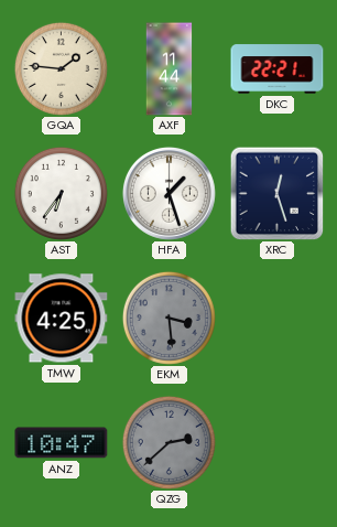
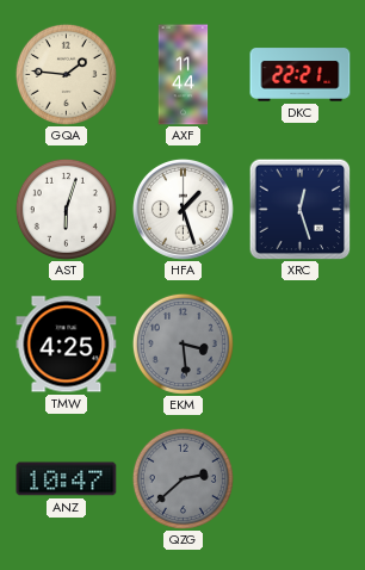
AST: 6:36 -> 6:03 (66, 209)
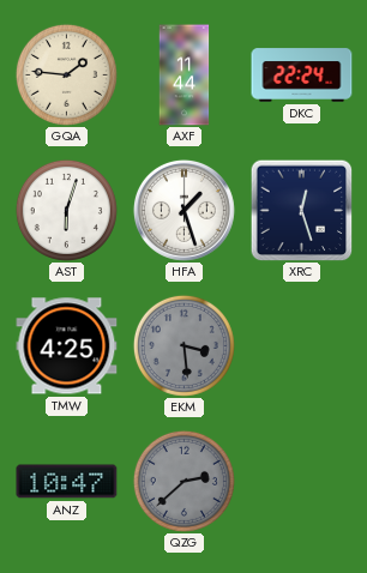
DKC: 22:21 -> 22:24 (302, 76)
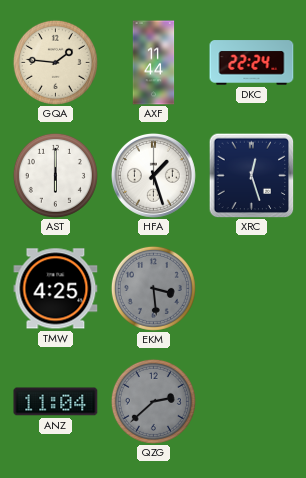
AST: 6:03 -> 6:00 (55, 175)
ANZ: 10:47 -> 11:04 (56, 402)
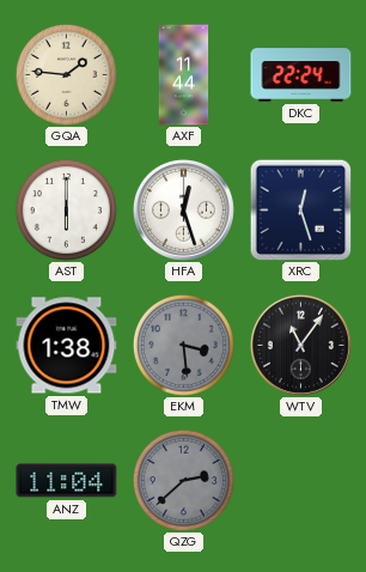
HFA: 1:27 -> 12:27 (183, 209)
TMW: 4:25 -> 1:38 (67, 346)
WTV: none -> 11:06 (300, 345)
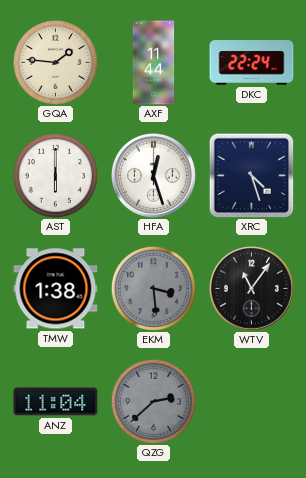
XRC: 12:27 -> 4:27 (251, 175)
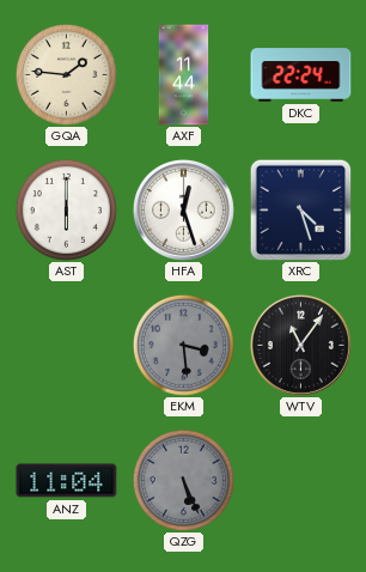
TMW: 1:38 -> none (56, 289)
QZG: 2:38 -> 5:26 (183, 480)
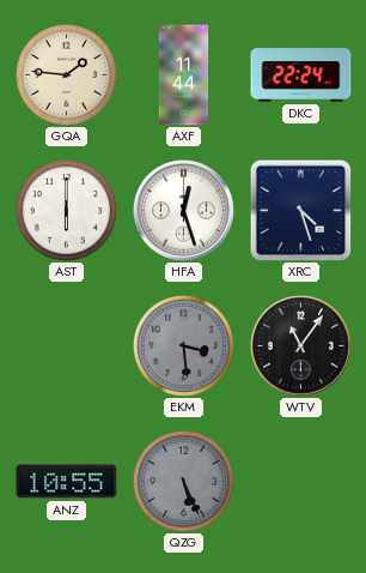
ANZ: 11:04 -> 10:55 (67, 482)
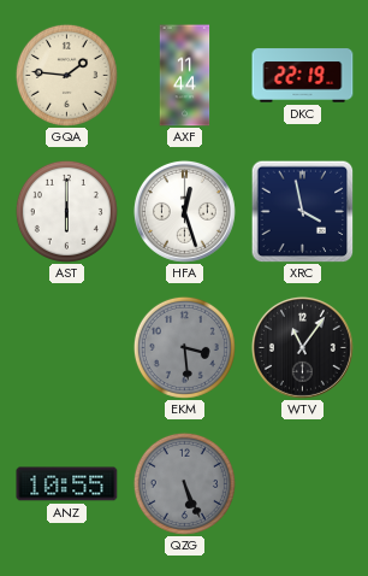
DKC: 22:24 -> 22:19 (303, 76)
XRC: 4:27 -> 3:58 (302, 211)
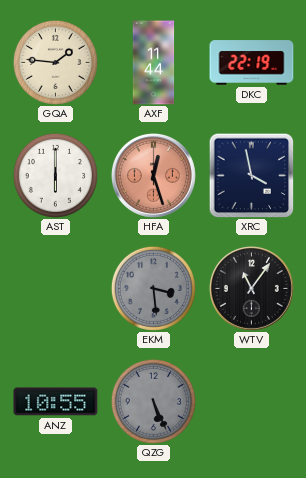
HFA dial: white -> salmon (153, 175)
